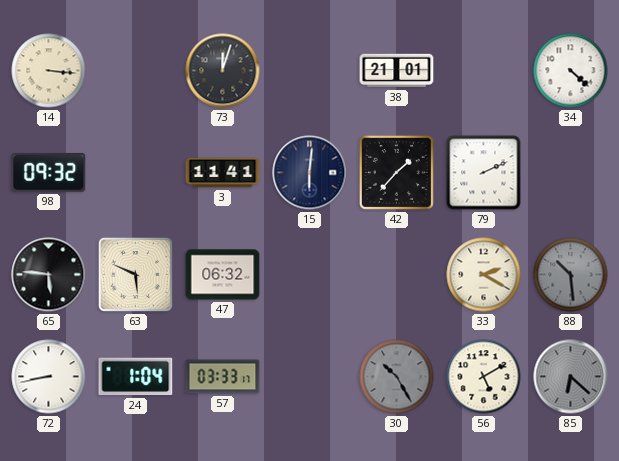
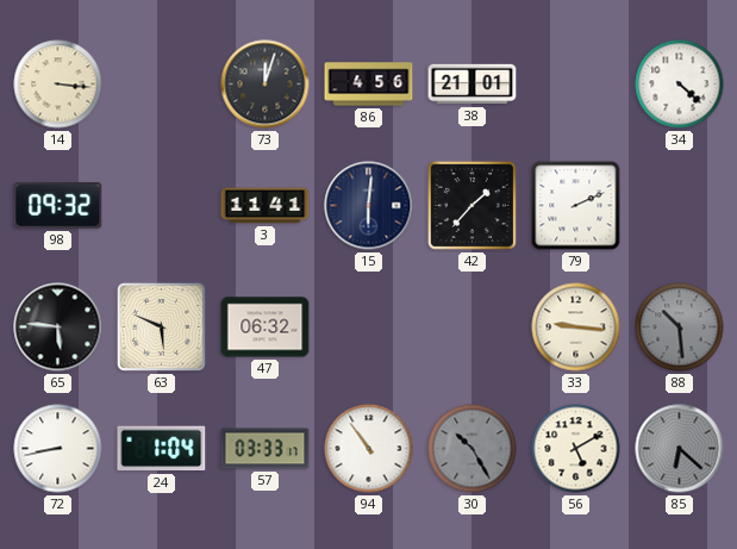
86: none -> 4:56 (369, 85)
33: 2:20 -> 9:16 (576, 327)
94: none -> 10:54 (369, 449)
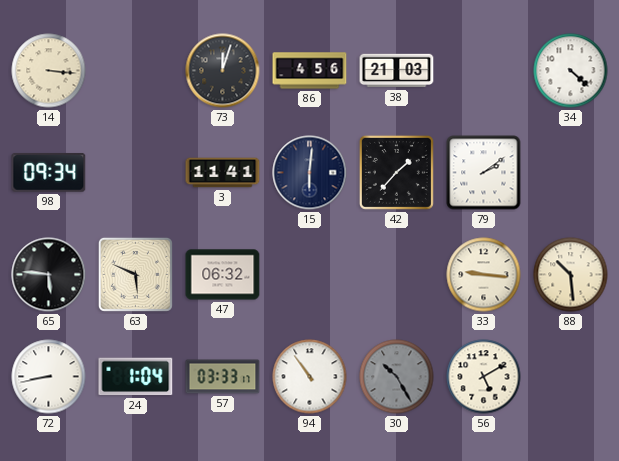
38: 21:01 -> 21:03 (397, 71)
98: 09:32 -> 09:34 (49, 172)
79: 2:11 -> 2:09 (484, 173)
88 dial: grey -> cream (571, 275)
85: 6:22 -> none (680, 449)
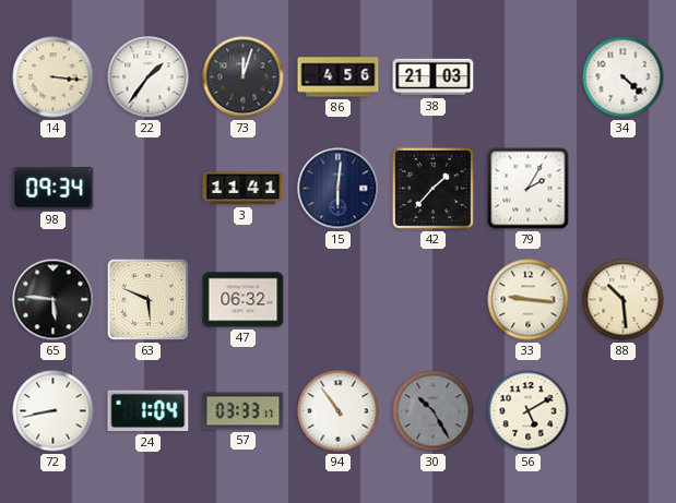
22: none -> 1:36 (149, 77)
79: 2:09 -> 2:05 (529, 189)
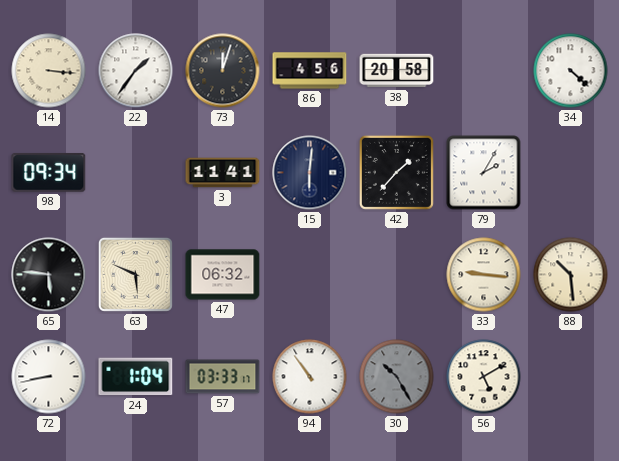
38: 21:03 -> 20:58 (397, 71)
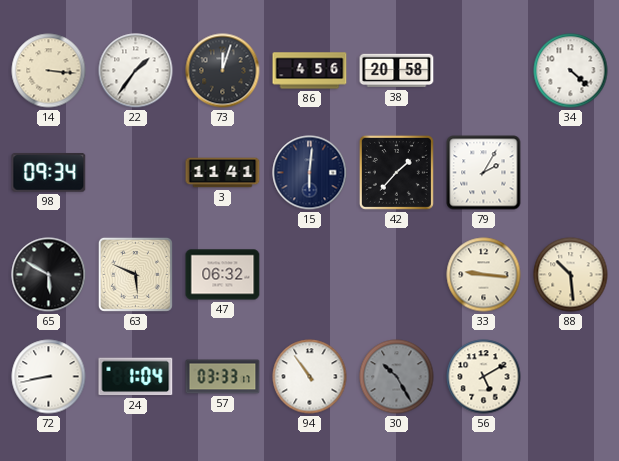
65: 5:46 -> 5:50 (49, 275)
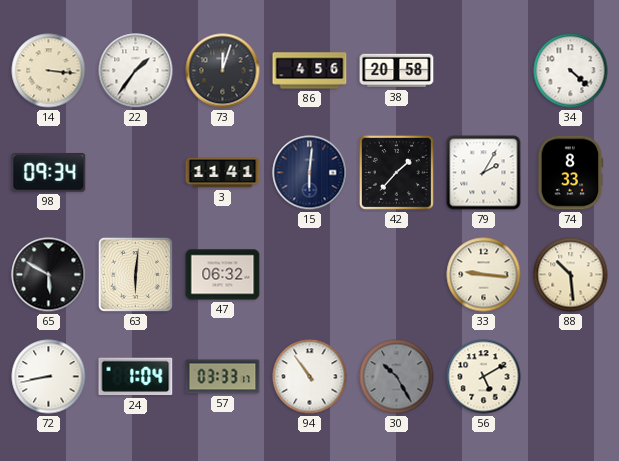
74: none -> 8:33 (571, 173)
63: 5:49 -> 6:01 (135, 274)
